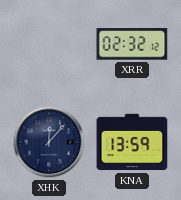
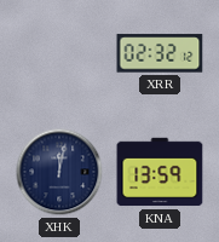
XHK: 12:07 -> 12:02 (59, 172)
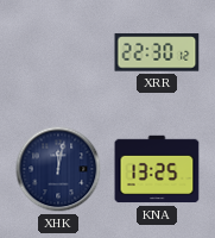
XRR: 02:32 -> 22:30 (157, 52)
KNA: 13:59 -> 13:25 (157, 169)
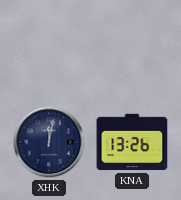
XRR: 22:30 -> none (157, 52)
KNA: 13:25 -> 13:26 (132, 142)
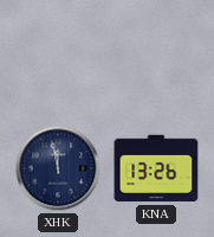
XHK: 12:02 -> 11:58 (58, 168)
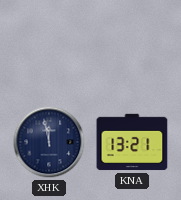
KNA: 13:26 -> 13:21 (132, 142)
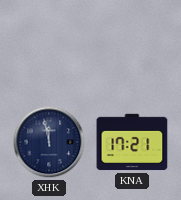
KNA: 13:21 -> 17:21 (132, 142)
